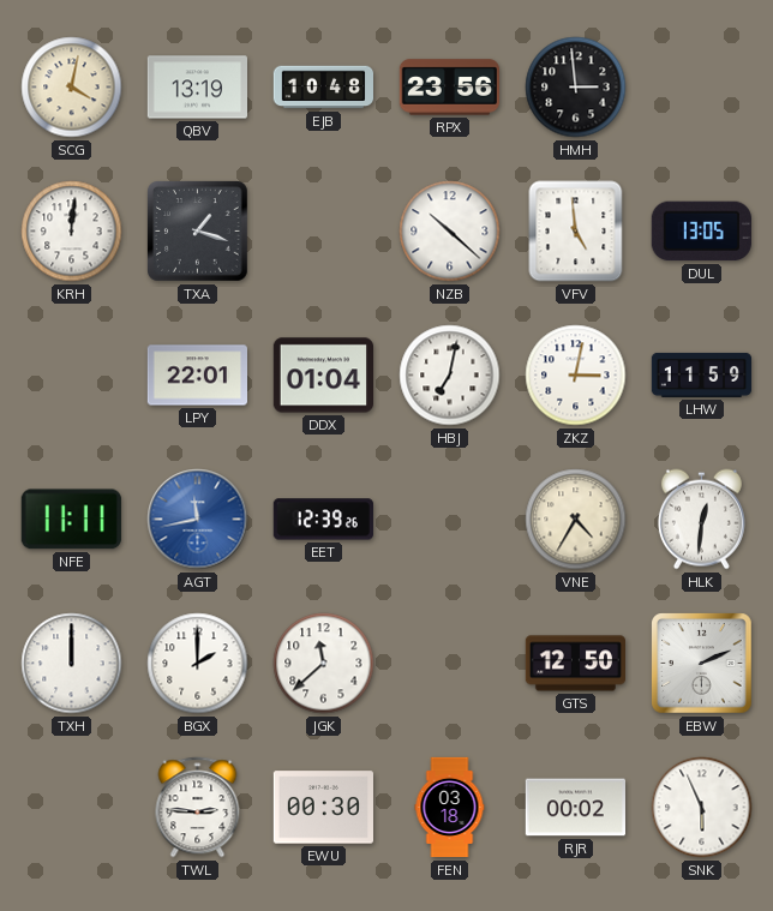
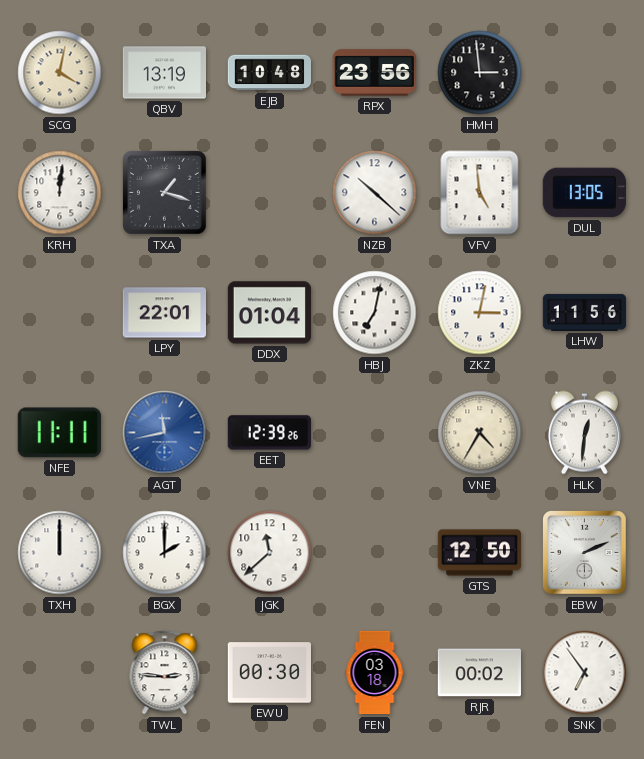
LHW: 11:59 -> 11:56 (585, 312)
SNK: 5:56 -> 6:54 (585, 673)
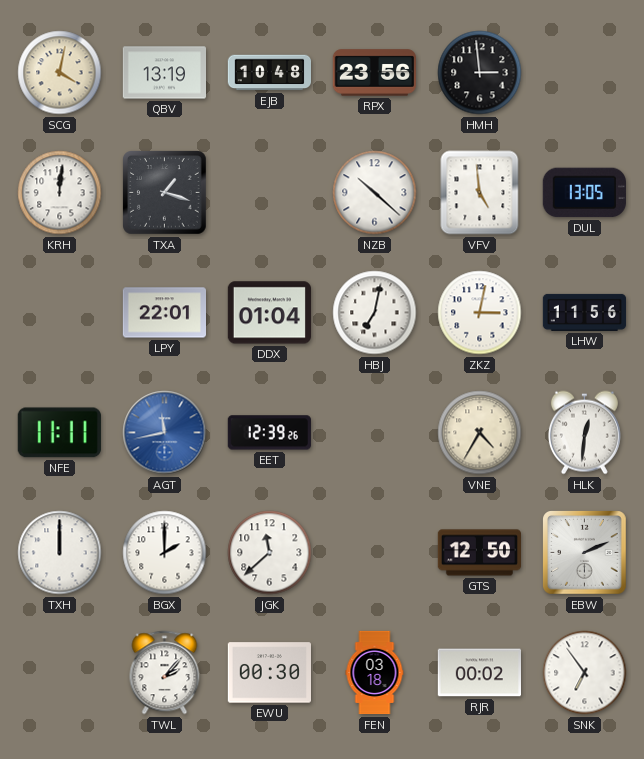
TWL: 2:46 -> 2:07 (165, 673)
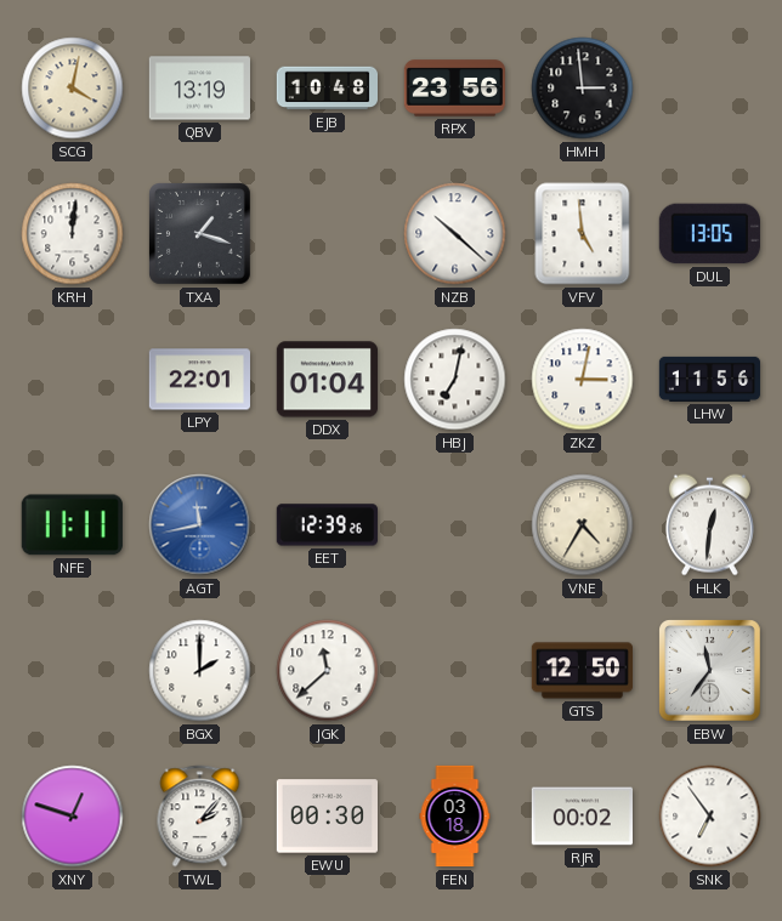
TXH: 12:00 -> none (60, 553)
EBW: 2:11 -> 11:36 (710, 671)
XNY: none -> 12:48 (73, 817)
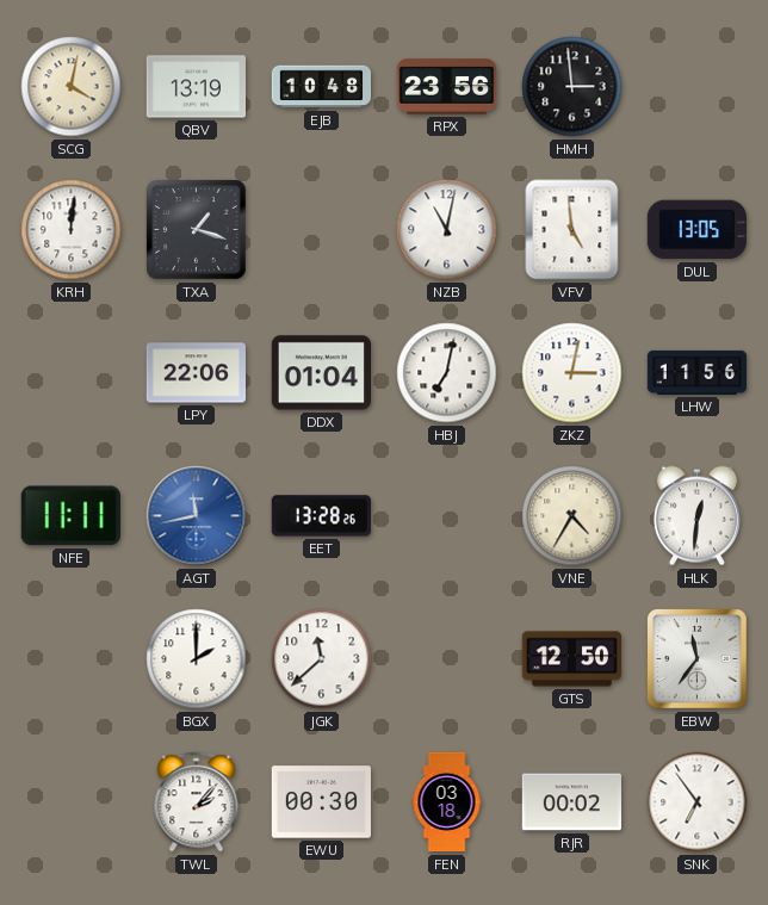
NZB: 10:22 -> 11:02 (447, 230)
LPY: 22:01 -> 22:06 (196, 373)
EET: 12:39 -> 13:28 (321, 516)
XNY: 12:48 -> none (73, 817)
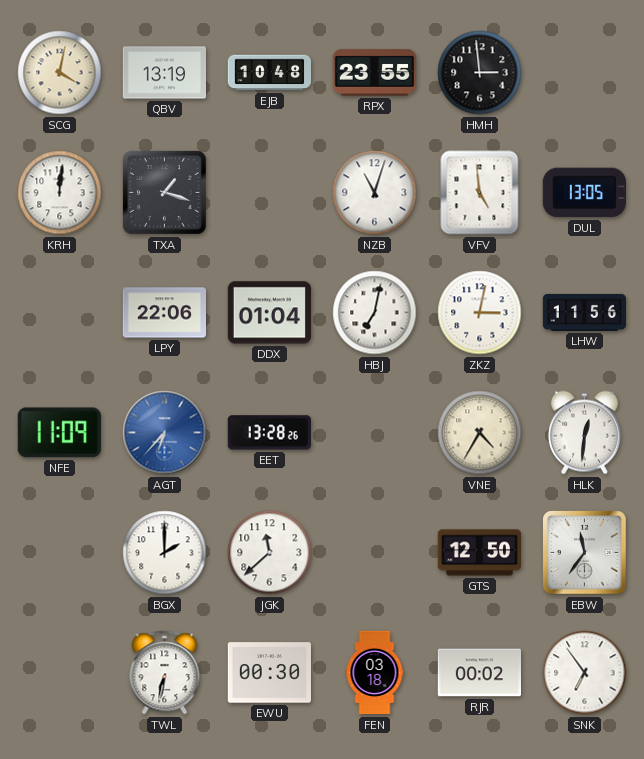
RPX: 23:56 -> 23:55 (374, 73)
NZB: 11:02 -> 11:03 (375, 193)
NFE: 11:11 -> 11:09 (59, 433)
AGT: 11:43 -> 6:37 (165, 433)
TWL: 2:07 -> 6:32 (165, 673)
